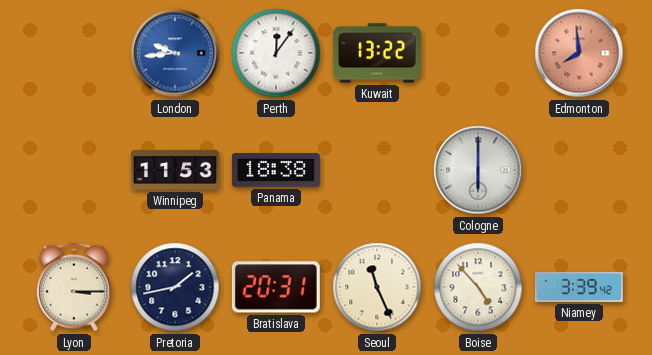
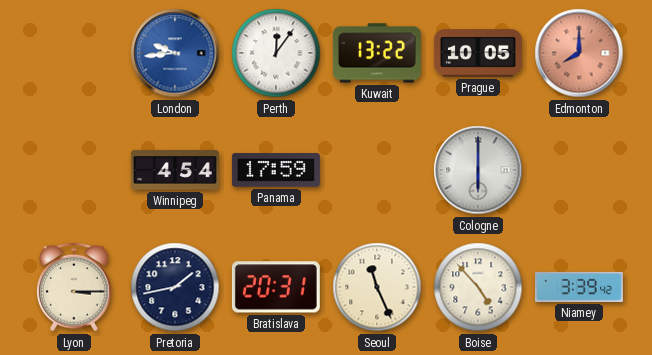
Prague: none -> 10:05 (478, 53)
Edmonton: 7:59 -> 8:00 (579, 53)
Winnipeg: 11:53 -> 4:54 (175, 170)
Panama: 18:38 -> 17:59 (276, 170)
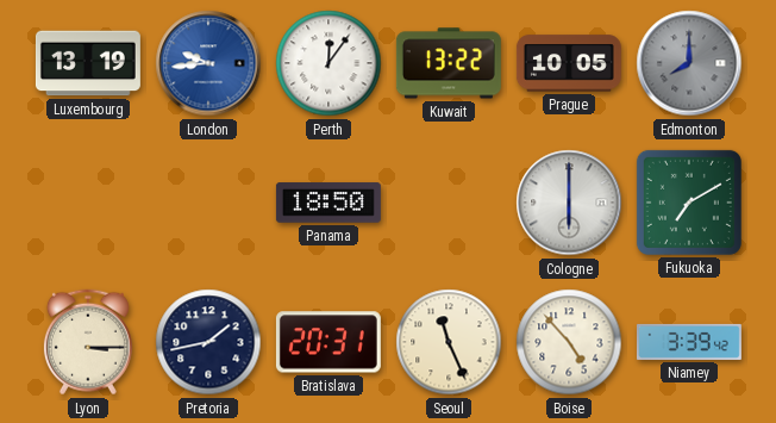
Luxembourg: none -> 13:19 (88, 63)
Edmonton dial: salmon -> grey (689, 63)
Winnipeg: 4:54 -> none (175, 170)
Panama: 17:59 -> 18:50 (328, 203)
Fukuoka: none -> 7:10 (689, 203)
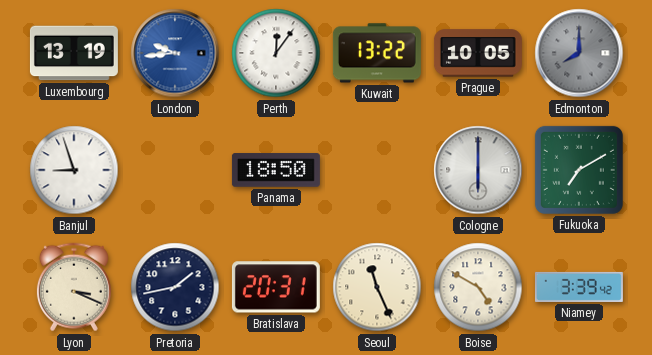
Banjul: none -> 8:57 (74, 170)
Lyon: 3:15 -> 3:19 (74, 287)
Boise: 4:53 -> 4:50 (478, 287)
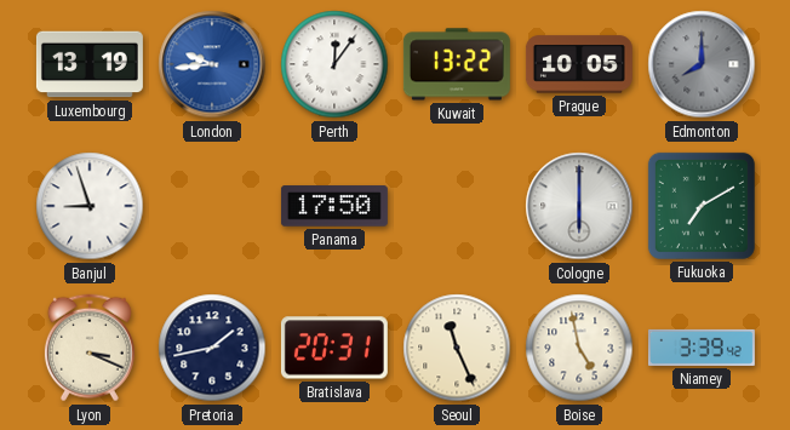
Panama: 18:50 -> 17:50 (334, 206)
Boise: 4:50 -> 4:58 (579, 348)
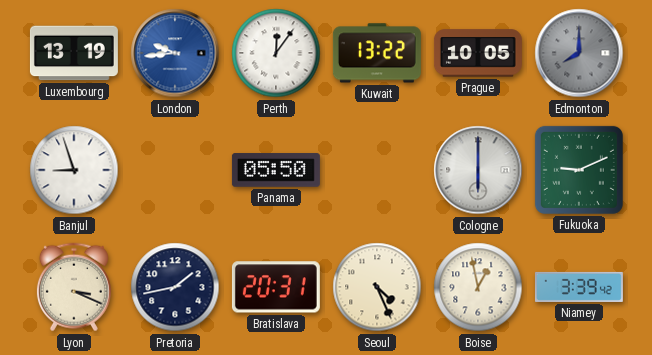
Panama: 17:50 -> 05:50 (276, 170)
Fukuoka: 7:10 -> 9:11 (579, 170)
Seoul: 11:26 -> 4:26 (377, 287)
Boise: 4:58 -> 12:58 (478, 287)
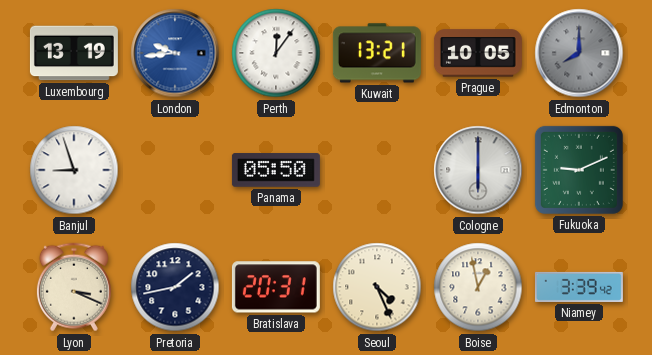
Kuwait: 13:22 -> 13:21 (377, 53)
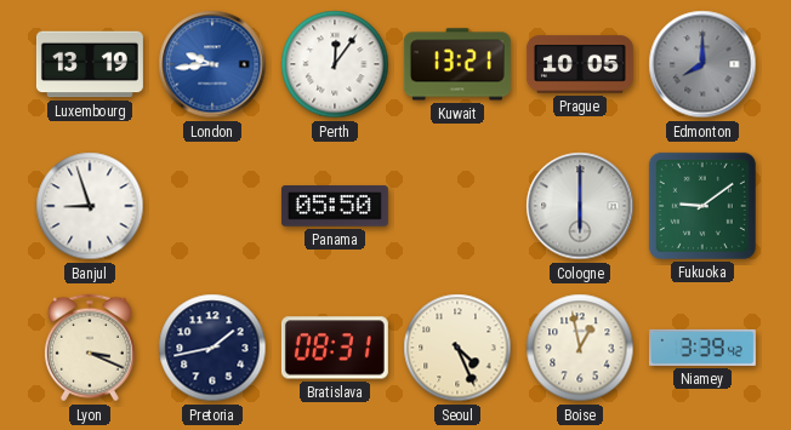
Fukuoka: 9:11 -> 9:09 (702, 206)
Bratislava: 20:31 -> 08:31 (335, 348)
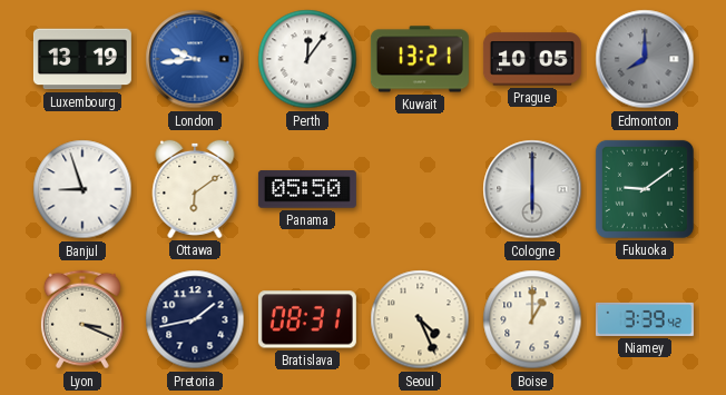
Ottawa: none -> 6:09 (195, 189)
Boise: 12:58 -> 1:00 (532, 319)
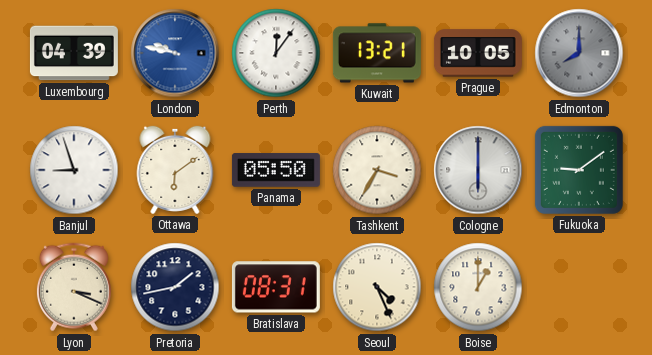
Luxembourg: 13:19 -> 04:39 (74, 53)
London: 9:44 -> 9:47 (175, 53)
Tashkent: none -> 3:35 (377, 170)
Niamey: 3:39 -> none (645, 319)
